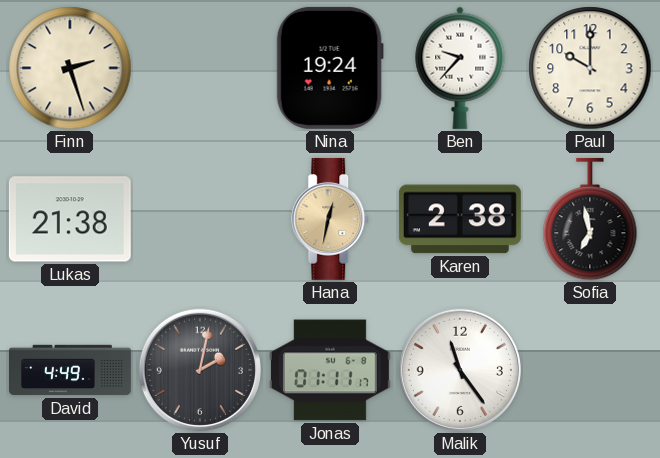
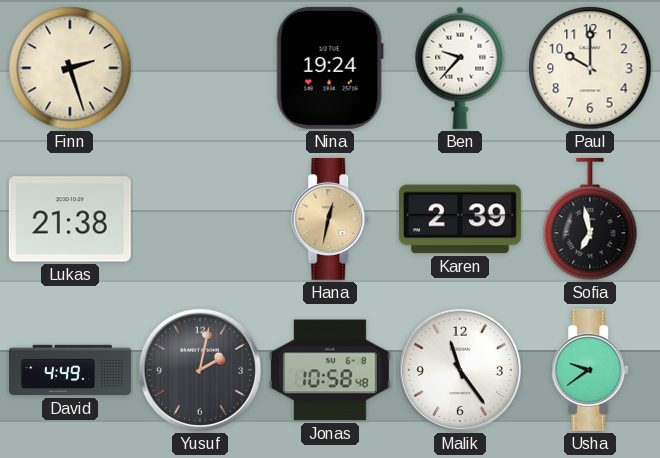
Karen: 2:38 -> 2:39 (460, 219)
Jonas: 01:11 -> 10:58 (330, 370)
Usha: none -> 9:39 (591, 370)
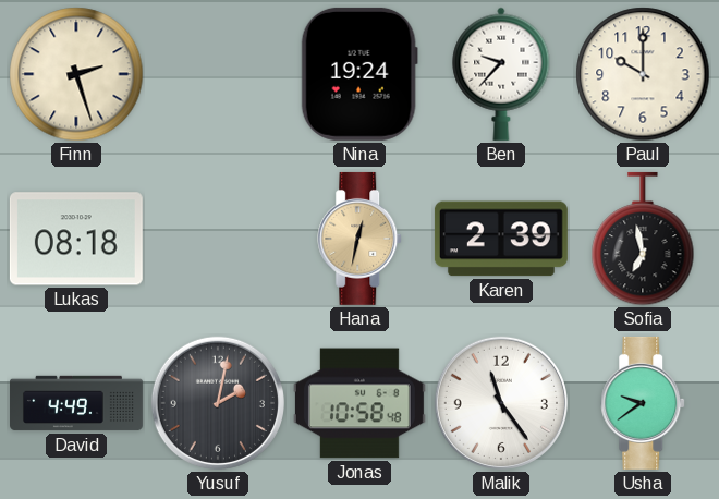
Lukas: 21:38 -> 08:18 (76, 239)
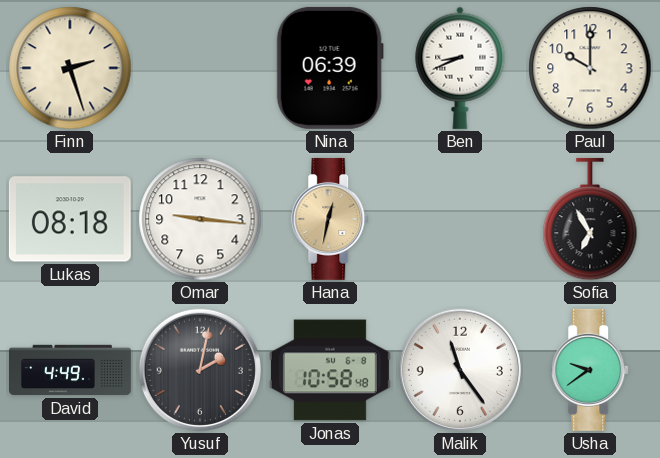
Nina: 19:24 -> 06:39 (330, 68)
Ben: 9:37 -> 8:41 (460, 68)
Omar: none -> 9:16 (200, 219)
Karen: 2:39 -> none (501, 239)
Sofia: 6:58 -> 6:55 (590, 219)
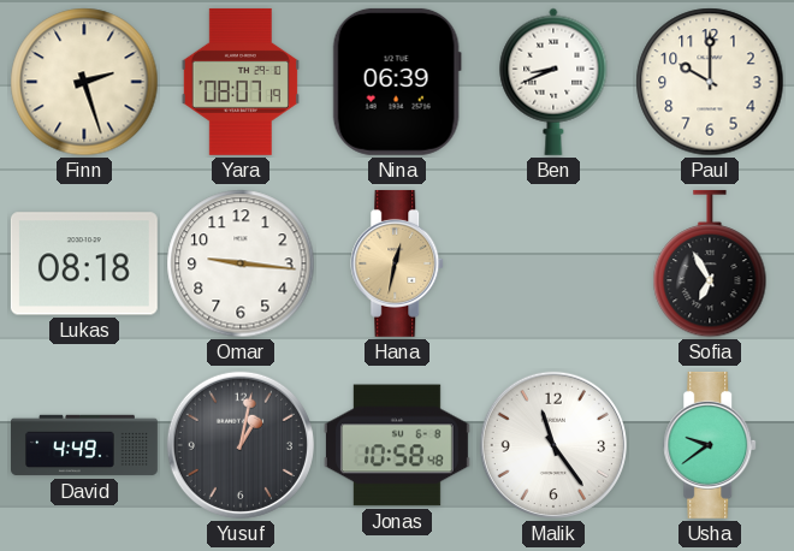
Yara: none -> 08:07 (241, 82)
Yusuf: 2:02 -> 1:02 (241, 445)
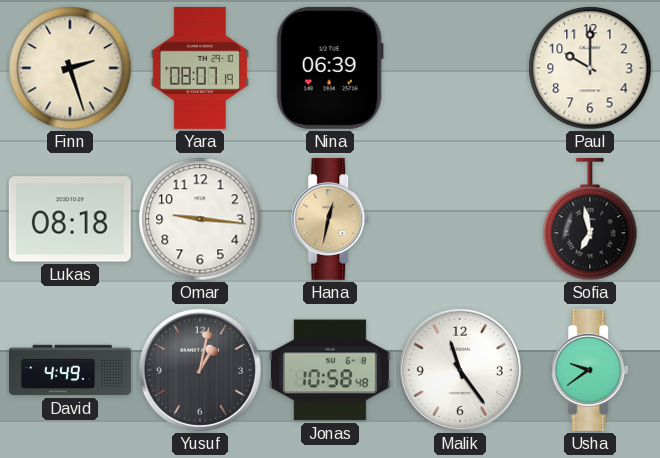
Ben: 8:41 -> none (553, 82)
Sofia: 6:55 -> 6:58 (590, 219)
